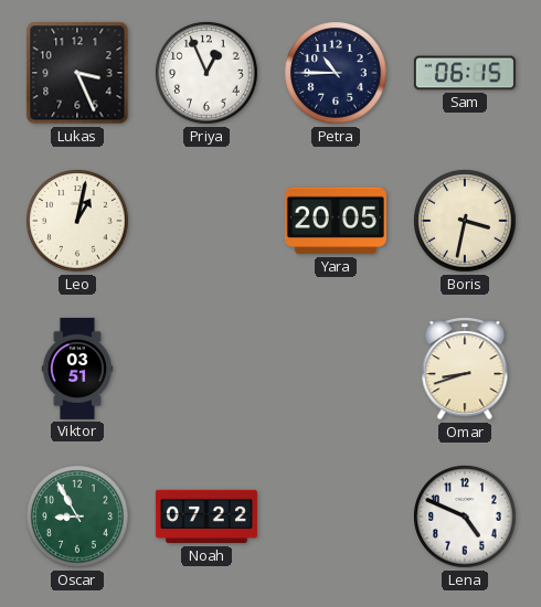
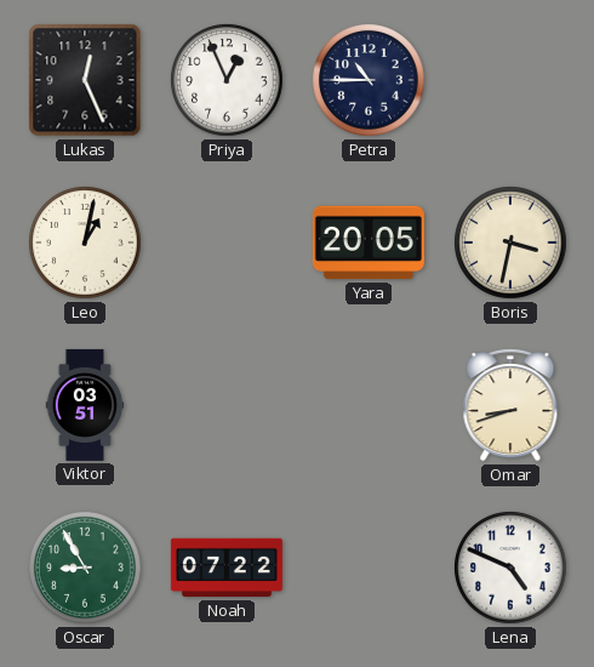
Lukas: 3:26 -> 12:26 (85, 80)
Sam: 06:15 -> none (465, 73)
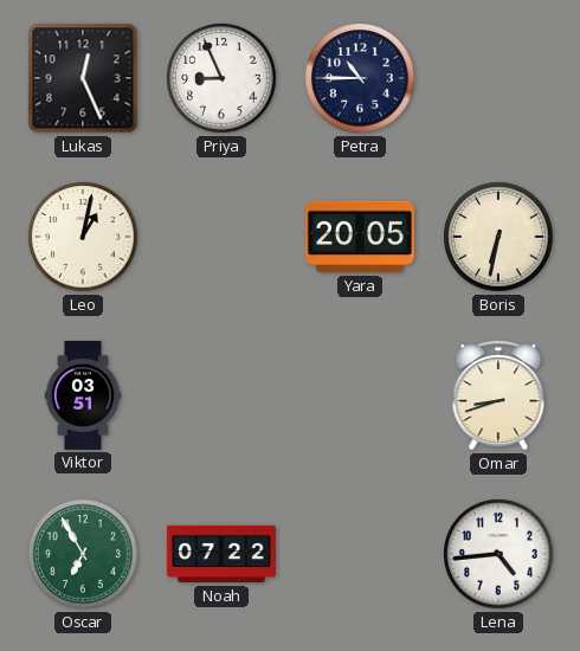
Priya: 12:56 -> 8:56 (221, 78)
Boris: 3:32 -> 6:32 (498, 237)
Oscar: 8:55 -> 6:55 (83, 554)
Lena: 4:49 -> 4:44 (498, 554)
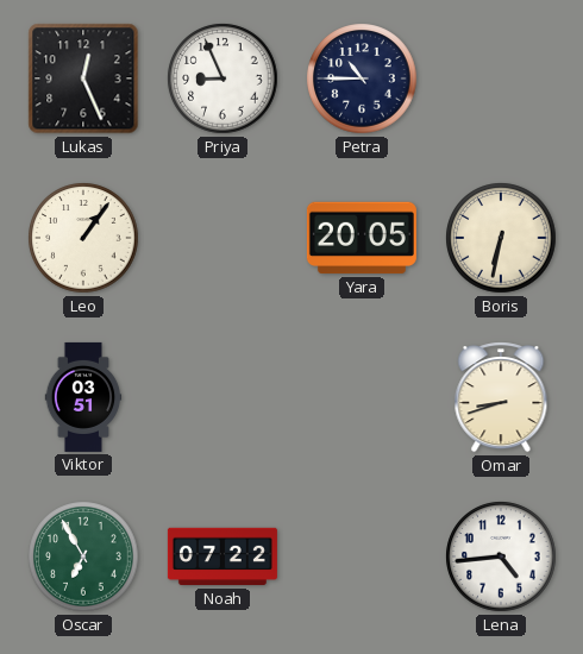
Leo: 1:02 -> 1:06 (83, 238)
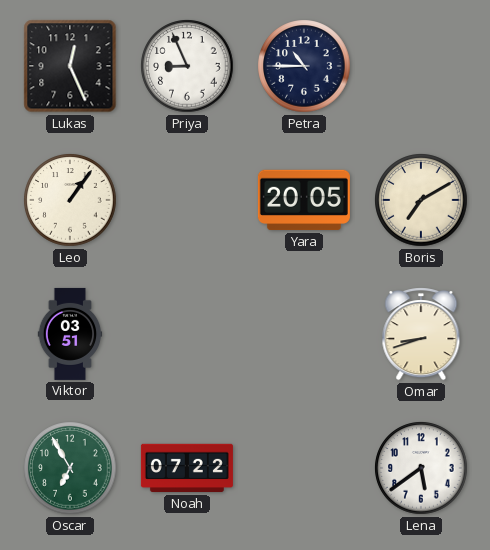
Boris: 6:32 -> 7:10 (421, 200)
Lena: 4:44 -> 5:39 (421, 468)
